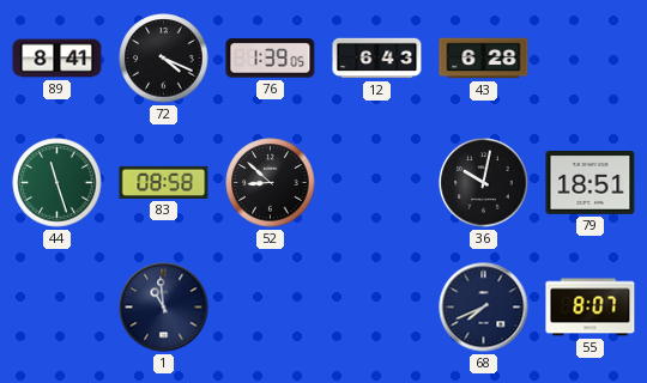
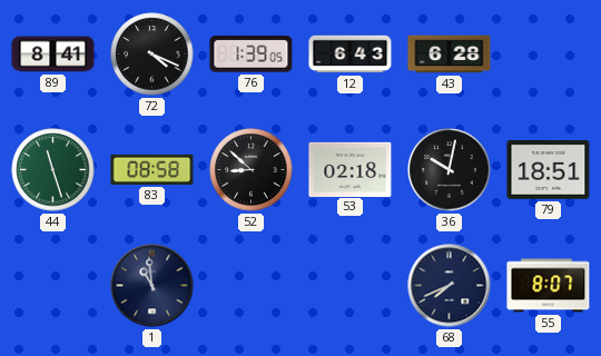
53: none -> 02:18 (351, 169)
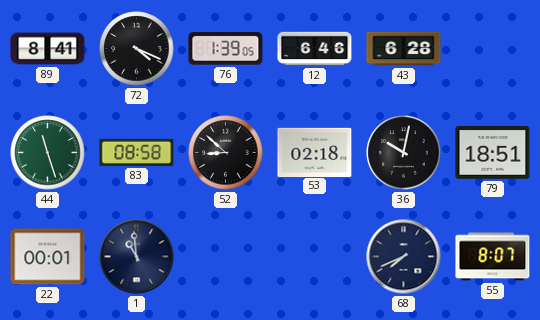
12: 6:43 -> 6:46 (315, 49)
22: none -> 00:01 (48, 257)
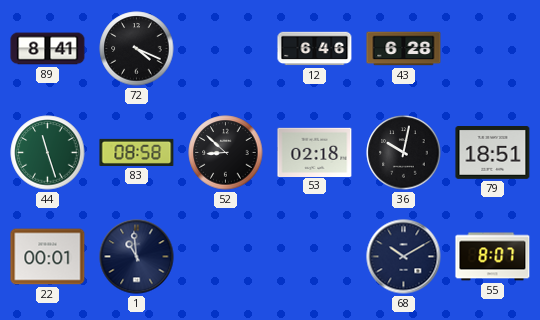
76: 1:39 -> none (226, 49)
68: 7:41 -> 10:10 (404, 257)
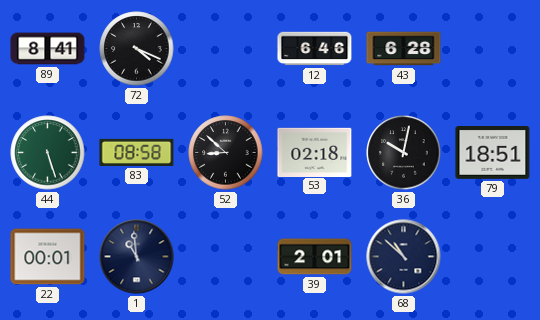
44: 11:27 -> 5:27 (48, 153)
39: none -> 2:01 (315, 257)
68: 10:10 -> 10:52 (404, 257)
55: 8:07 -> none (493, 257)
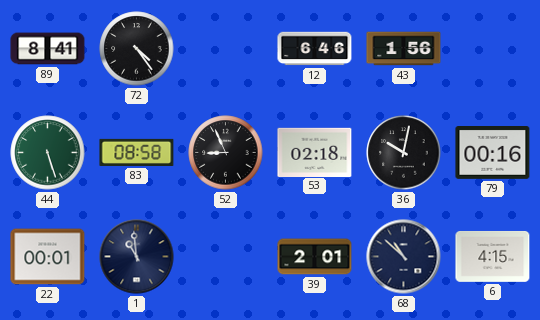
72: 4:19 -> 4:24 (137, 49)
43: 6:28 -> 1:56 (404, 49)
52: 8:52 -> 8:56 (226, 153)
79: 18:51 -> 00:16 (493, 153)
6: none -> 4:15 (493, 256)
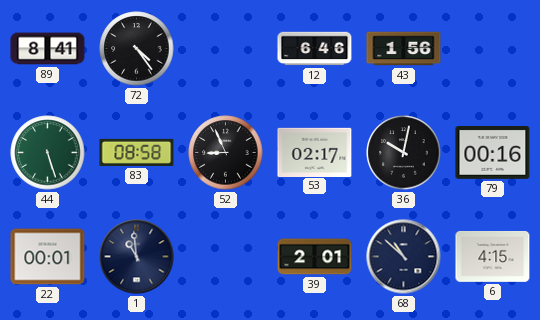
53: 02:18 -> 02:17 (315, 152)
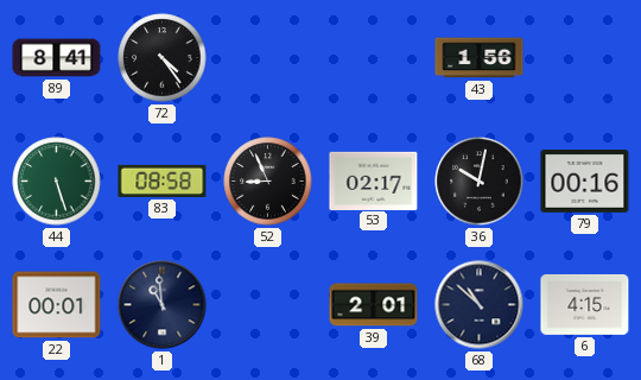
12: 6:46 -> none (315, 49)
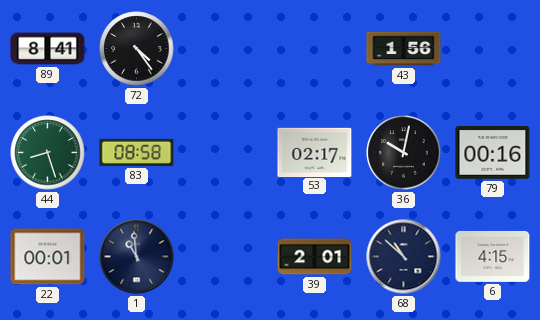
44: 5:27 -> 8:27 (48, 153)
52: 8:56 -> none (268, 182)
